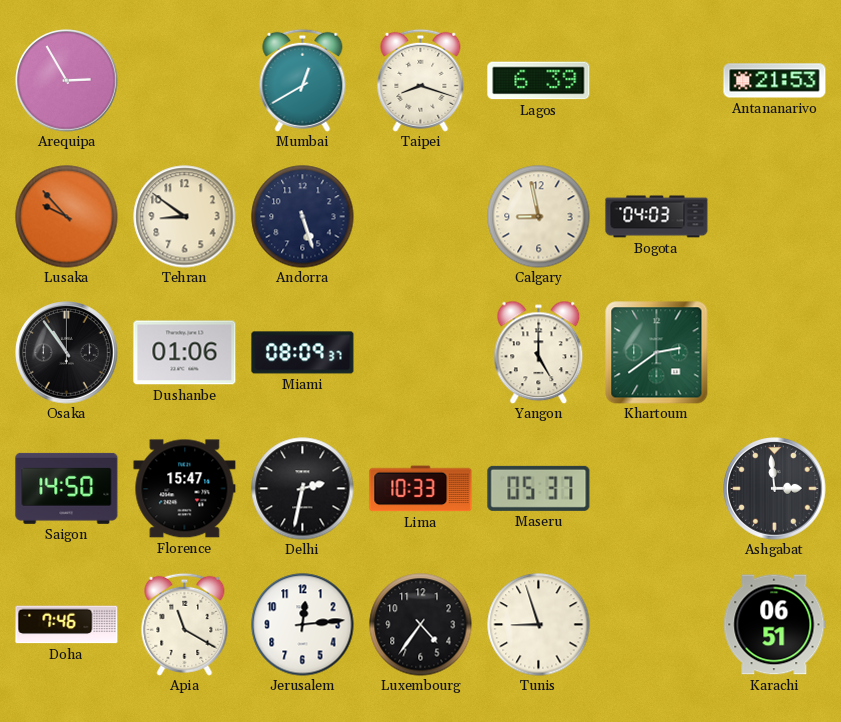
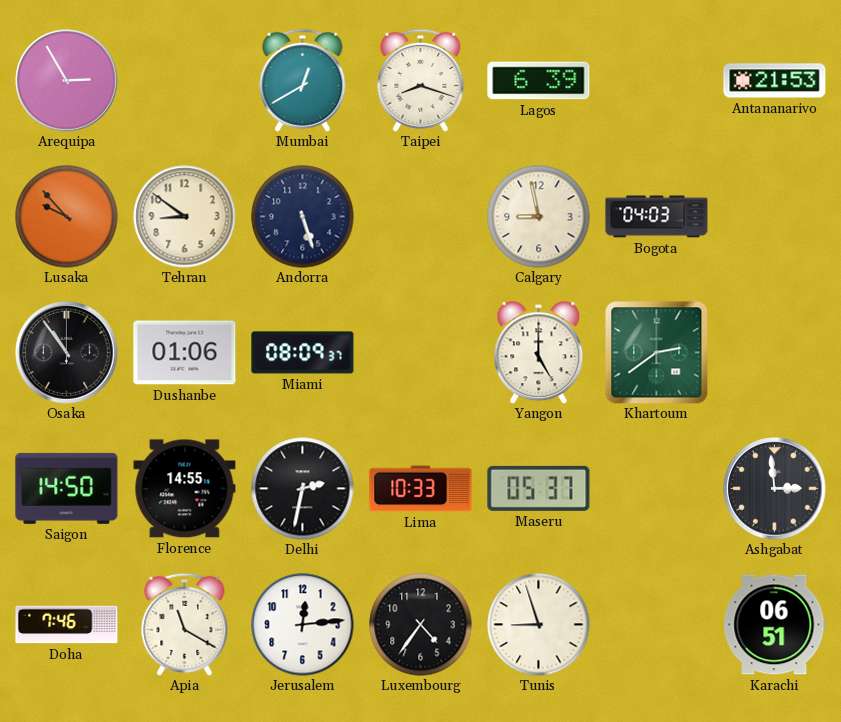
Florence: 15:47 -> 14:55 (185, 489)
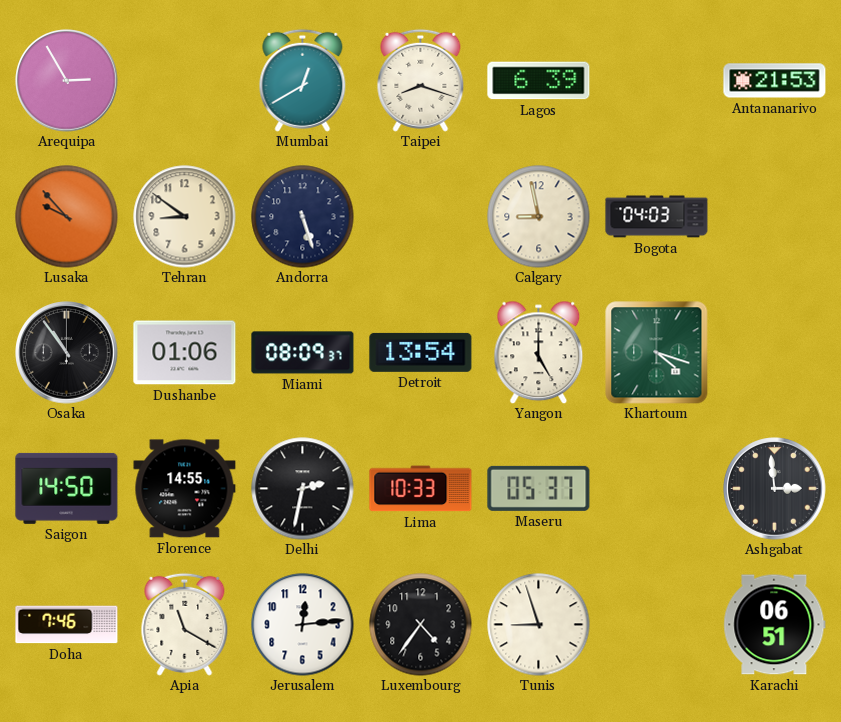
Detroit: none -> 13:54 (421, 352)
Khartoum: 2:39 -> 4:18 (657, 353)
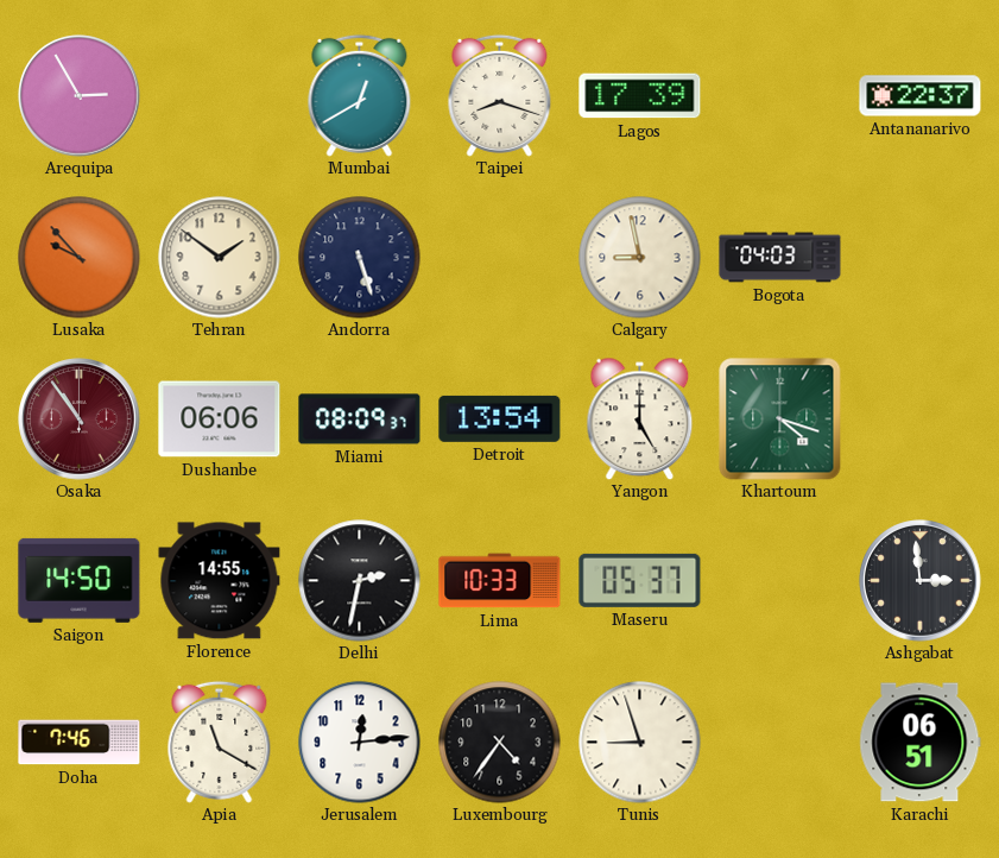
Lagos: 6:39 -> 17:39 (640, 96)
Antananarivo: 21:53 -> 22:37 (921, 96)
Tehran: 8:51 -> 1:51 (220, 258)
Osaka dial: black -> burgundy (80, 419)
Dushanbe: 01:06 -> 06:06 (220, 419)
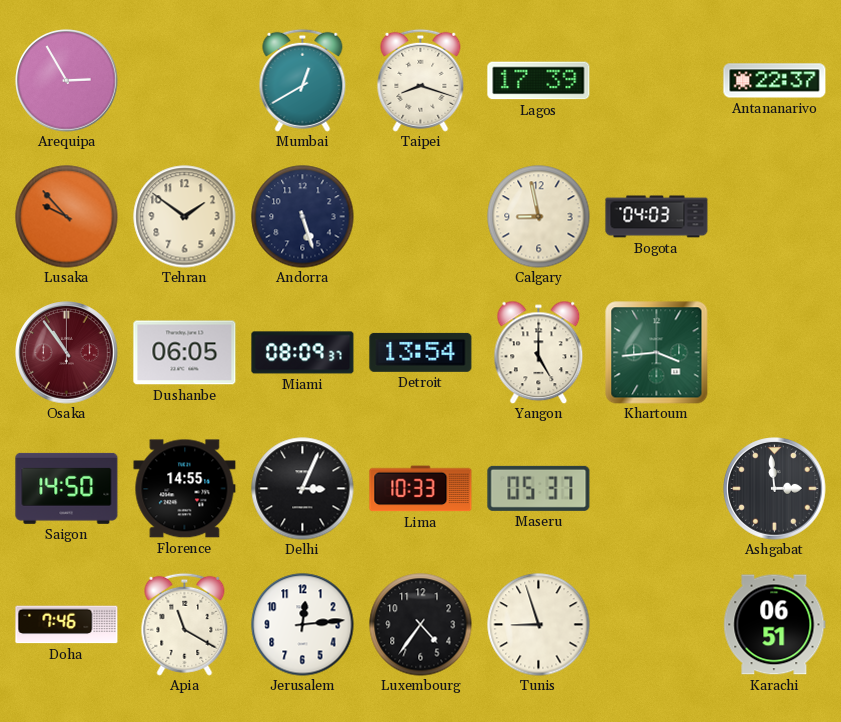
Dushanbe: 06:06 -> 06:05 (185, 353)
Khartoum: 4:18 -> 3:44 (657, 353)
Delhi: 2:32 -> 3:04 (303, 489)
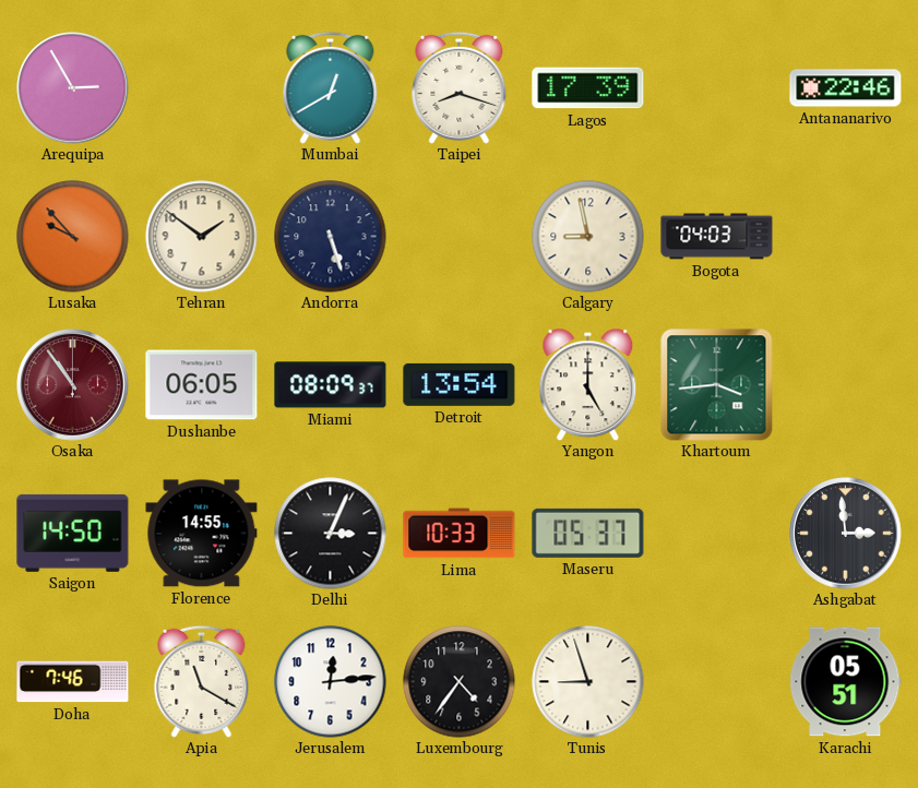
Antananarivo: 22:37 -> 22:46 (846, 88)
Karachi: 06:51 -> 05:51 (846, 682)
